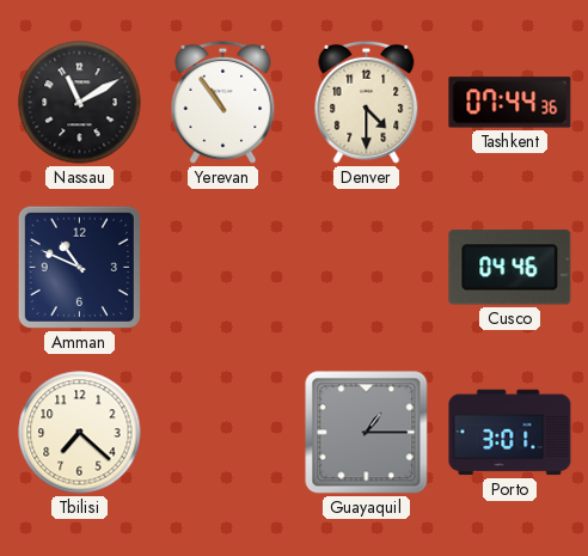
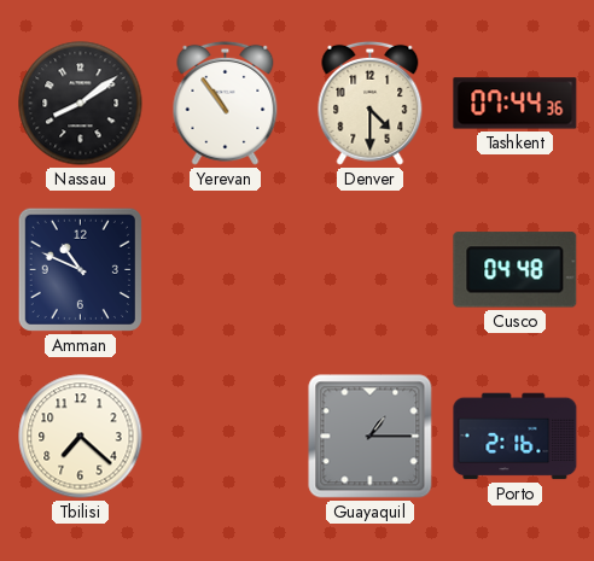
Nassau: 11:10 -> 8:09 (81, 104)
Cusco: 04:46 -> 04:48 (516, 270)
Porto: 3:01 -> 2:16 (516, 437)
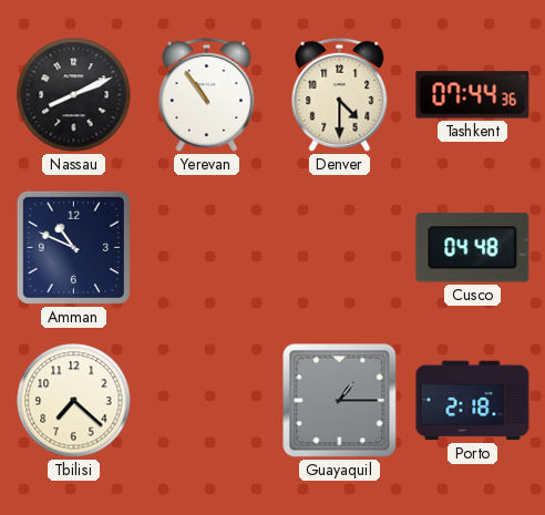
Nassau: 8:09 -> 8:11 (74, 95)
Porto: 2:16 -> 2:18 (473, 401)
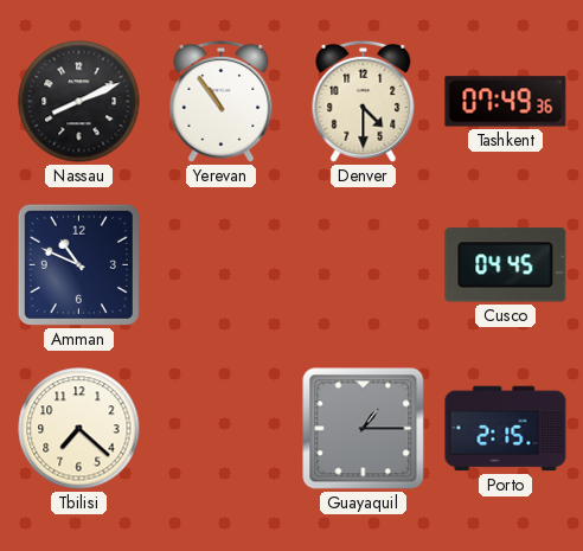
Tashkent: 07:44 -> 07:49 (506, 102)
Cusco: 04:48 -> 04:45 (506, 265)
Porto: 2:18 -> 2:15 (506, 429)
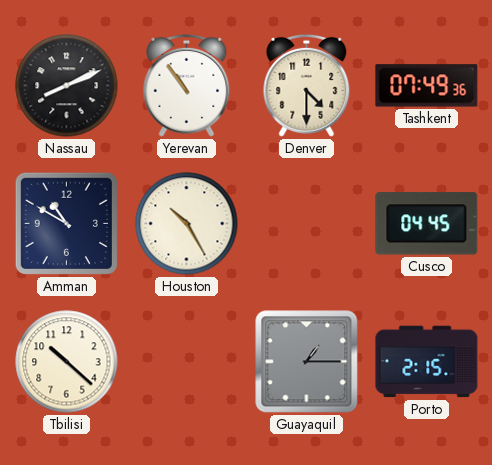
Amman: 10:49 -> 10:50 (66, 223)
Houston: none -> 10:25 (187, 224)
Tbilisi: 7:22 -> 10:22 (67, 362)
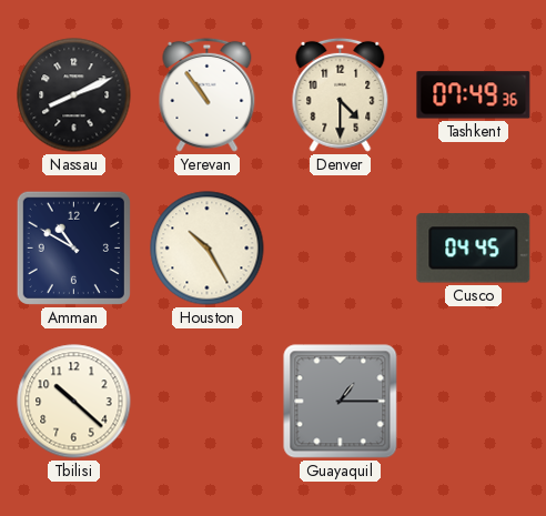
Porto: 2:15 -> none (427, 362)
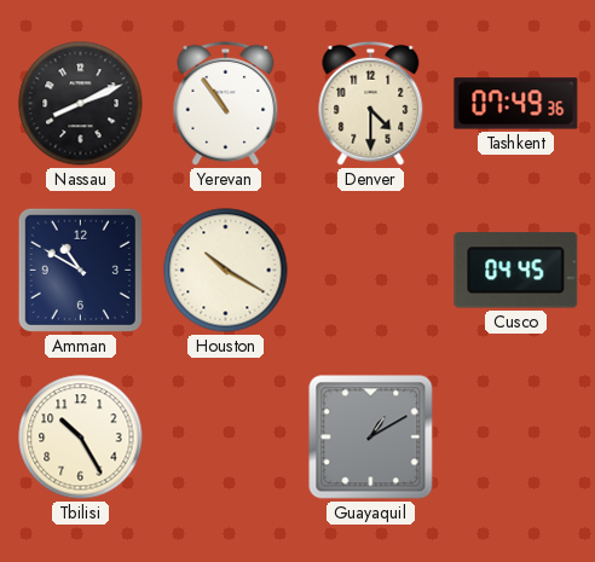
Houston: 10:25 -> 10:20 (226, 271)
Tbilisi: 10:22 -> 10:25 (81, 438)
Guayaquil: 1:15 -> 1:10 (371, 438)
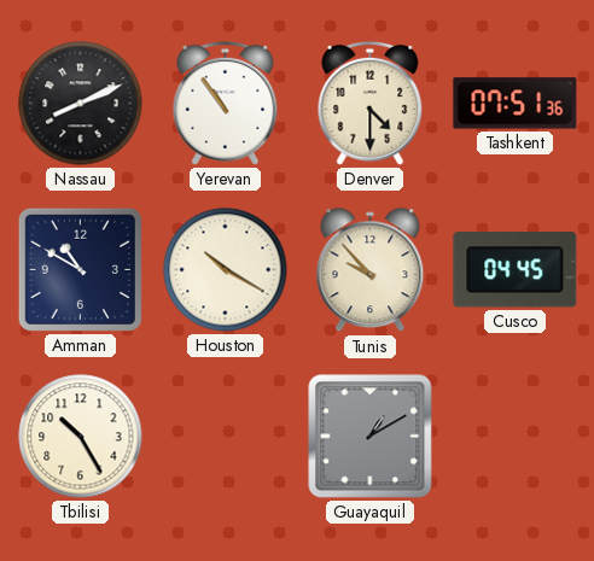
Tashkent: 07:49 -> 07:51 (516, 104)
Tunis: none -> 9:53 (371, 270)
